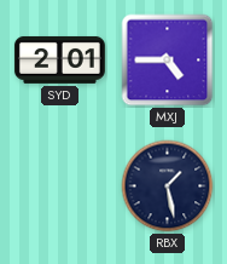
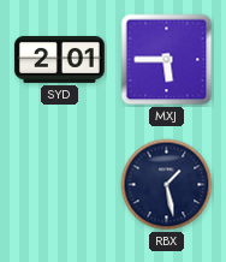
MXJ: 4:45 -> 5:45 (167, 60)
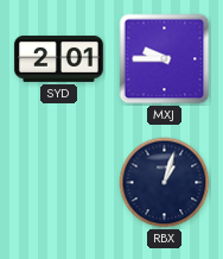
MXJ: 5:45 -> 9:45 (165, 59)
RBX: 1:28 -> 1:03 (165, 183)
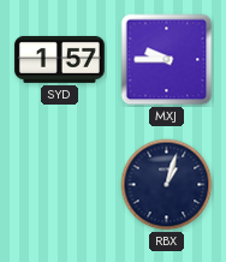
SYD: 2:01 -> 1:57 (59, 59)
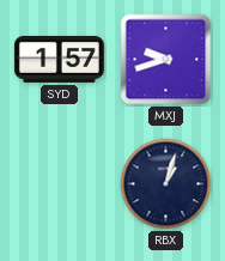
MXJ: 9:45 -> 9:42 (166, 60)
